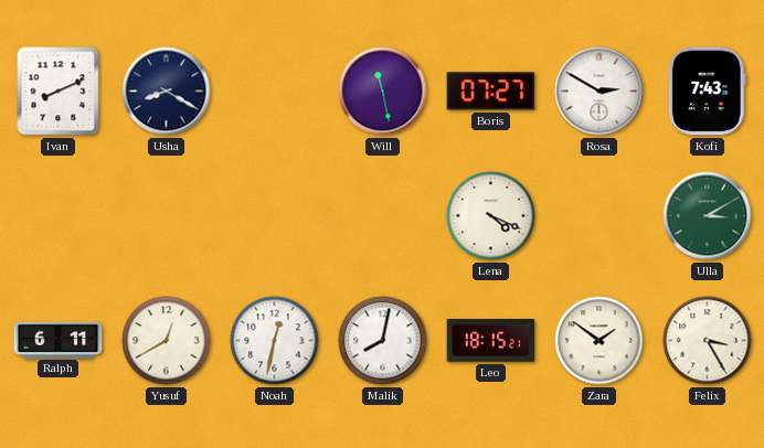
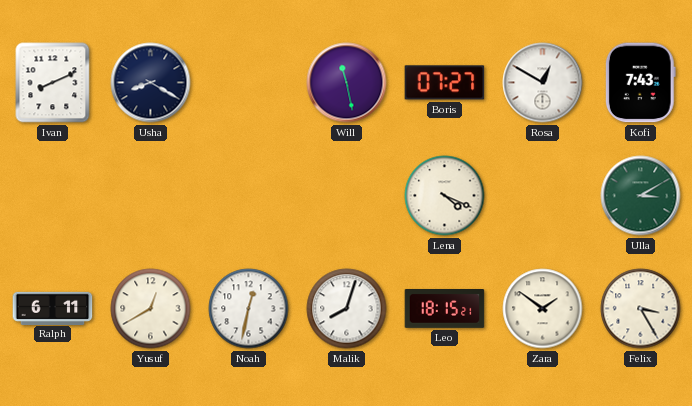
Rosa: 2:50 -> 12:50 (543, 83)
Malik: 8:02 -> 8:03 (347, 309)
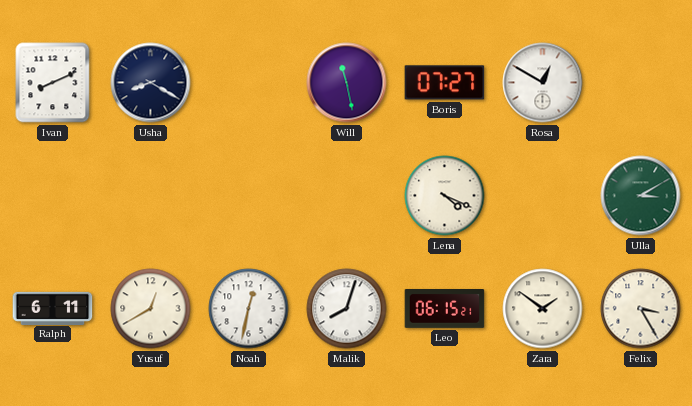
Kofi: 7:43 -> none (640, 83)
Leo: 18:15 -> 06:15 (445, 309)
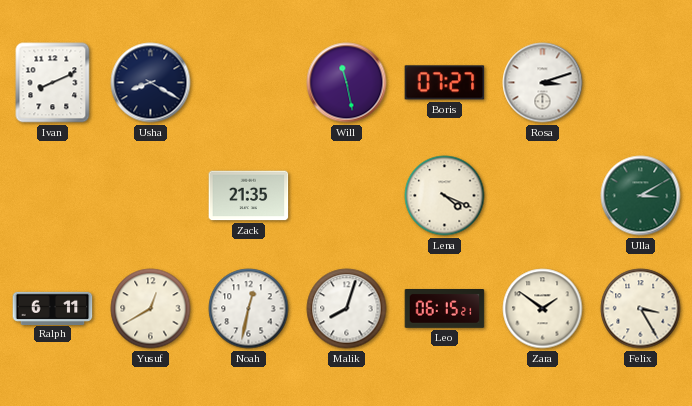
Rosa: 12:50 -> 3:12 (543, 83)
Zack: none -> 21:35 (249, 196)
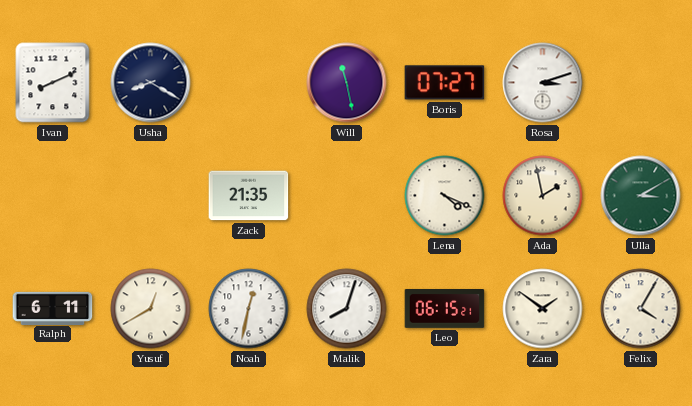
Ada: none -> 1:58 (543, 196)
Felix: 3:25 -> 4:05 (641, 309)
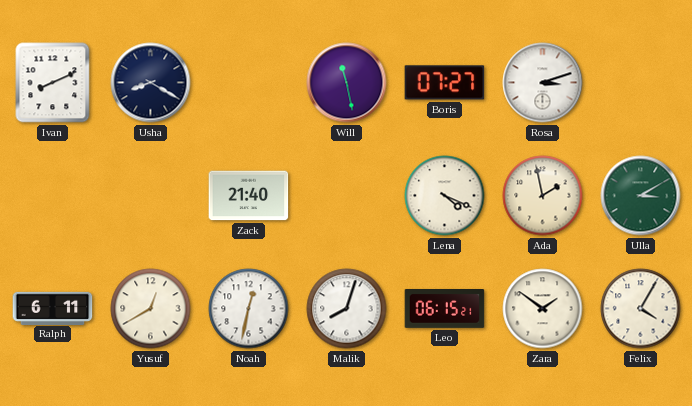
Zack: 21:35 -> 21:40 (249, 196)
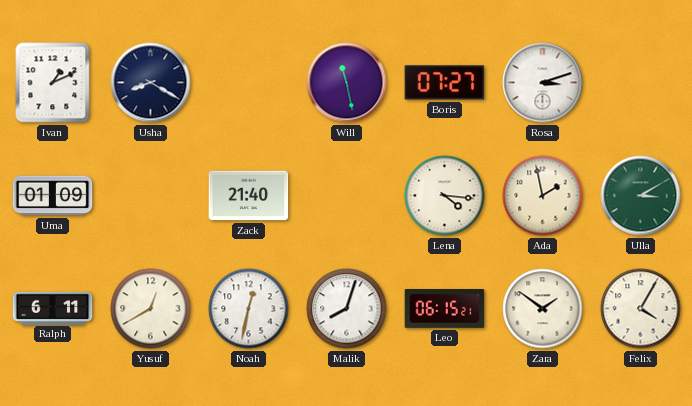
Ivan: 8:11 -> 1:11 (53, 83)
Uma: none -> 01:09 (53, 196)
Lena: 4:19 -> 4:16 (445, 196)
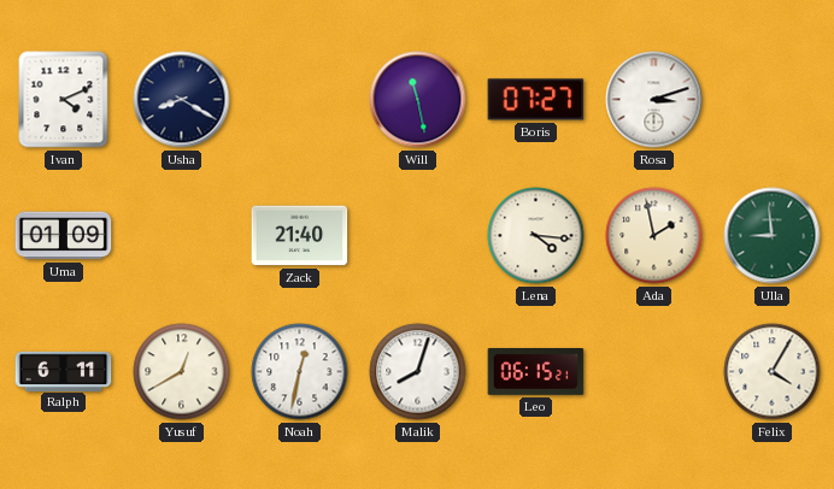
Ivan: 1:11 -> 4:11 (64, 100)
Ulla: 3:10 -> 8:59 (773, 236)
Zara: 1:51 -> none (543, 309)
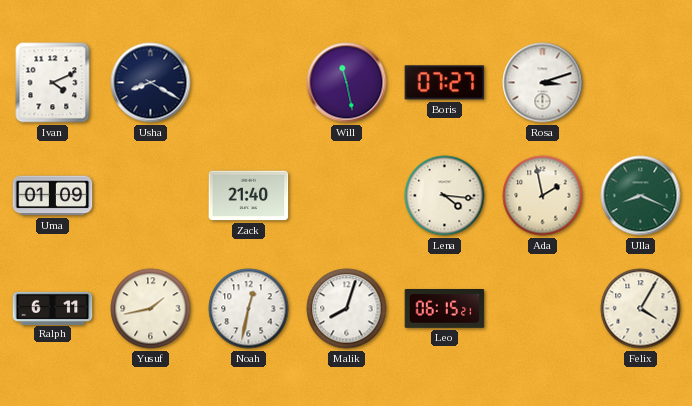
Ulla: 8:59 -> 8:19 (641, 196)
Yusuf: 12:40 -> 1:43 (151, 309)
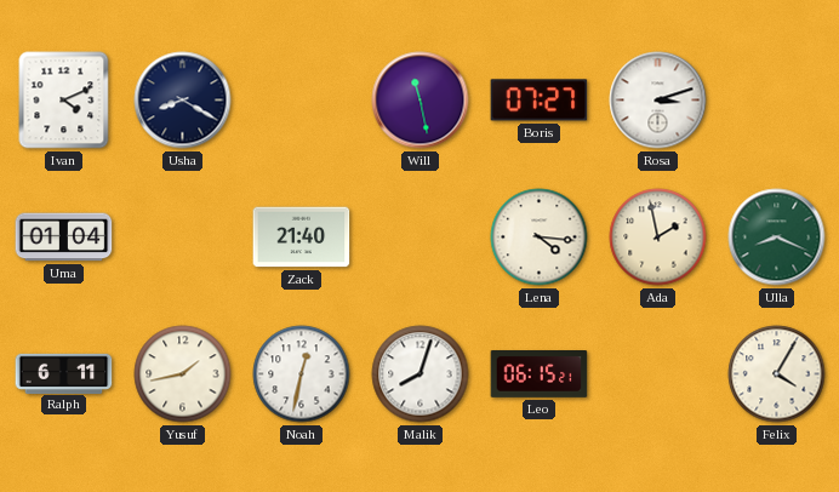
Uma: 01:09 -> 01:04 (64, 238)
